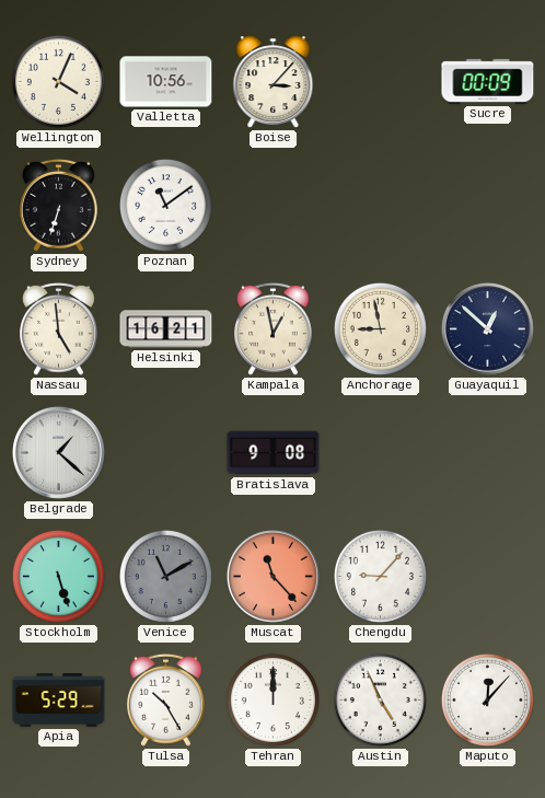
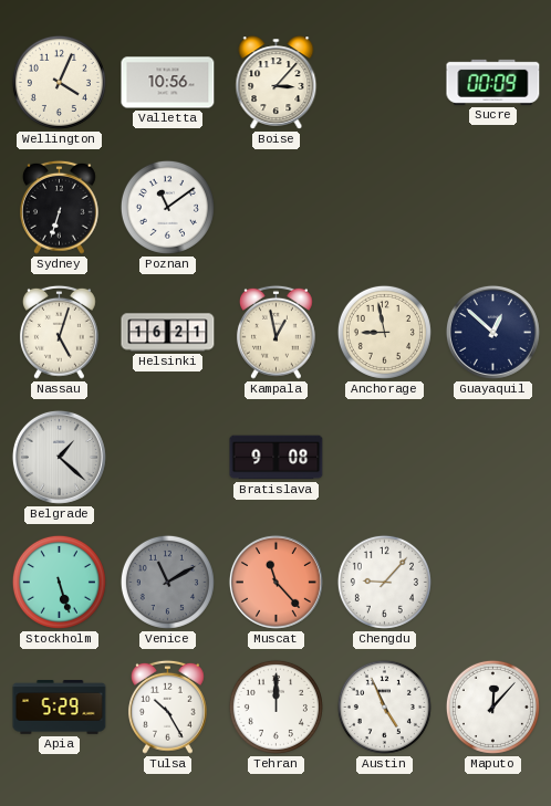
Nassau: 4:59 -> 5:03 (59, 332)
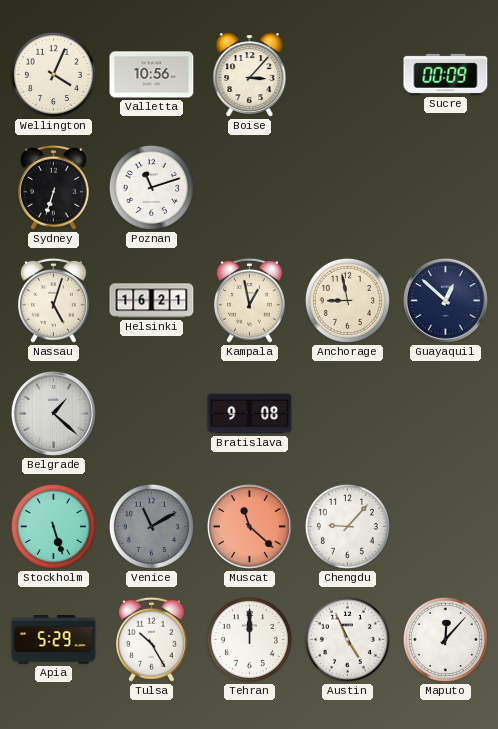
Poznan: 11:09 -> 11:12 (151, 187)
Muscat: 11:23 -> 11:22 (249, 526)
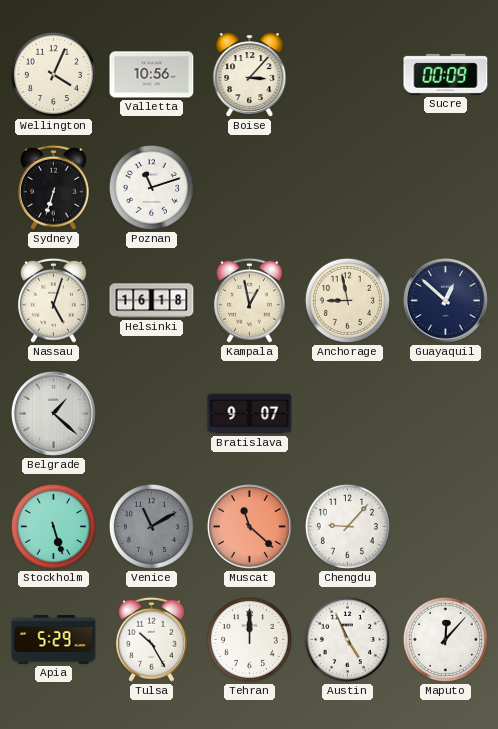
Helsinki: 16:21 -> 16:18 (152, 301)
Bratislava: 9:08 -> 9:07 (250, 414)
